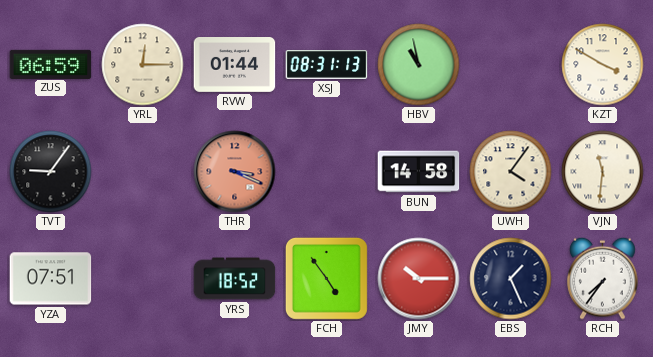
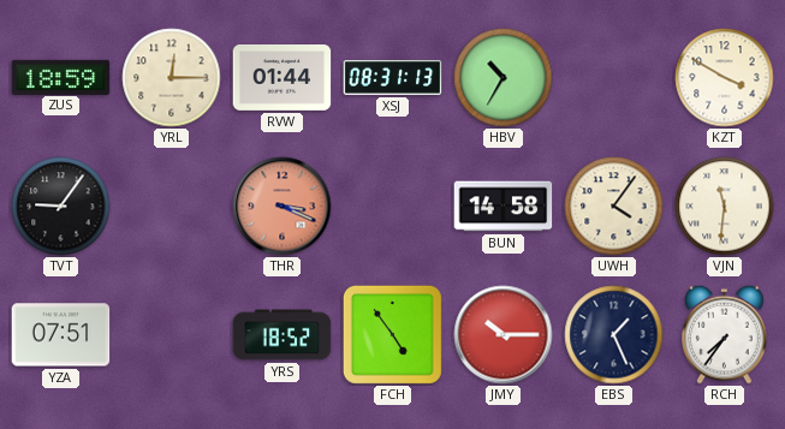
ZUS: 06:59 -> 18:59 (61, 77)
HBV: 10:58 -> 10:35 (504, 78)
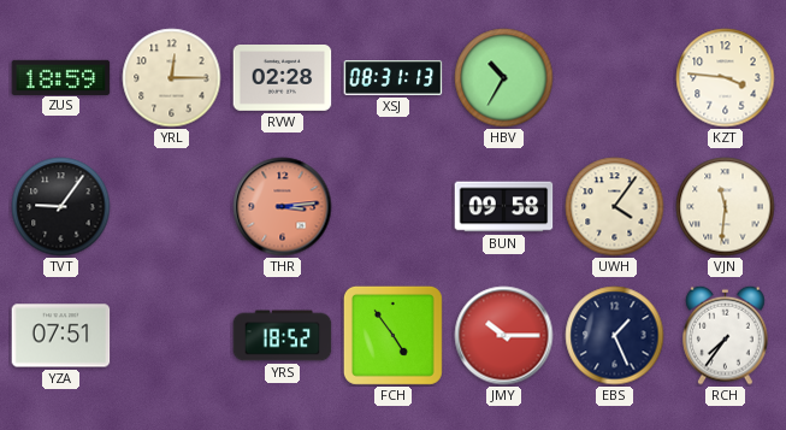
RVW: 01:44 -> 02:28 (283, 78)
KZT: 3:50 -> 3:46 (726, 78)
THR: 3:19 -> 3:14 (283, 207)
BUN: 14:58 -> 09:58 (504, 207)
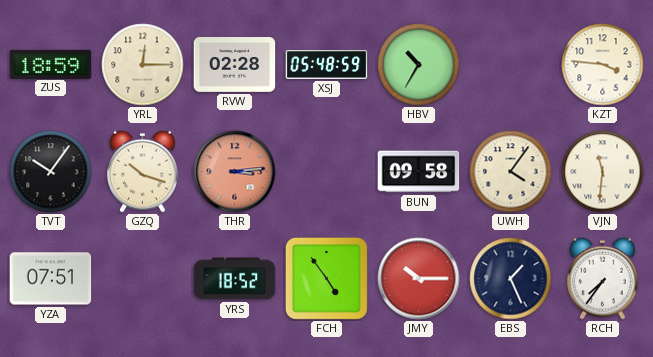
XSJ: 08:31 -> 05:48 (327, 65)
TVT: 9:06 -> 10:06 (51, 172)
GZQ: none -> 10:18 (143, 171)
